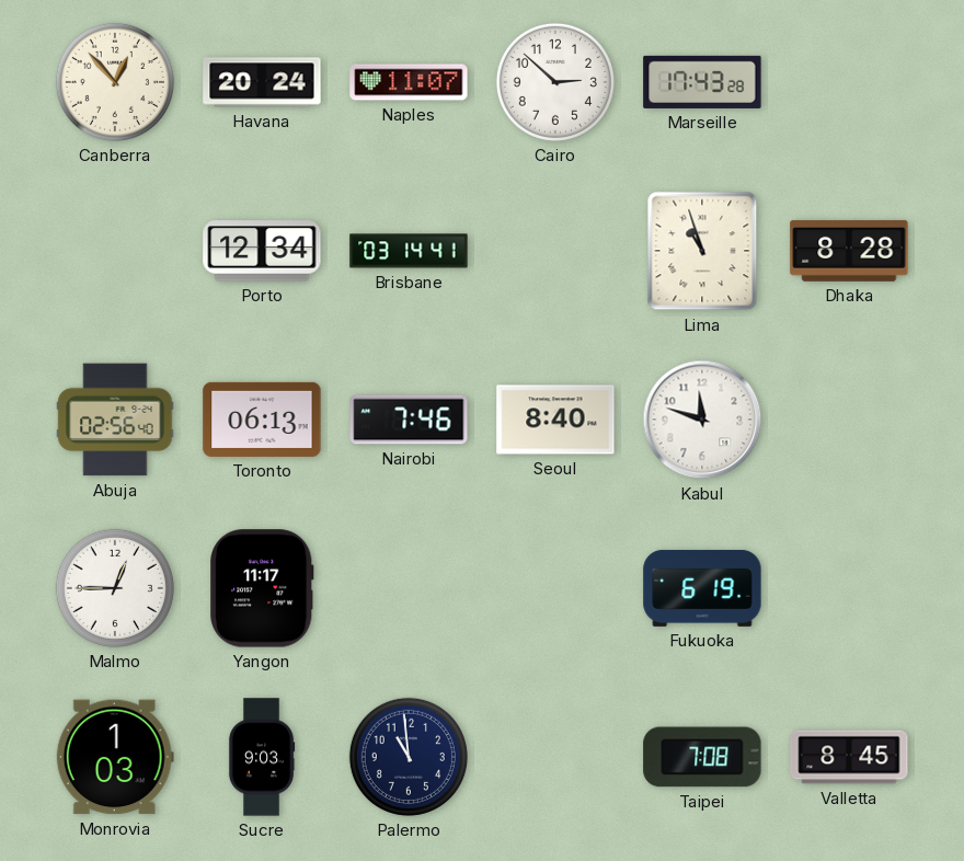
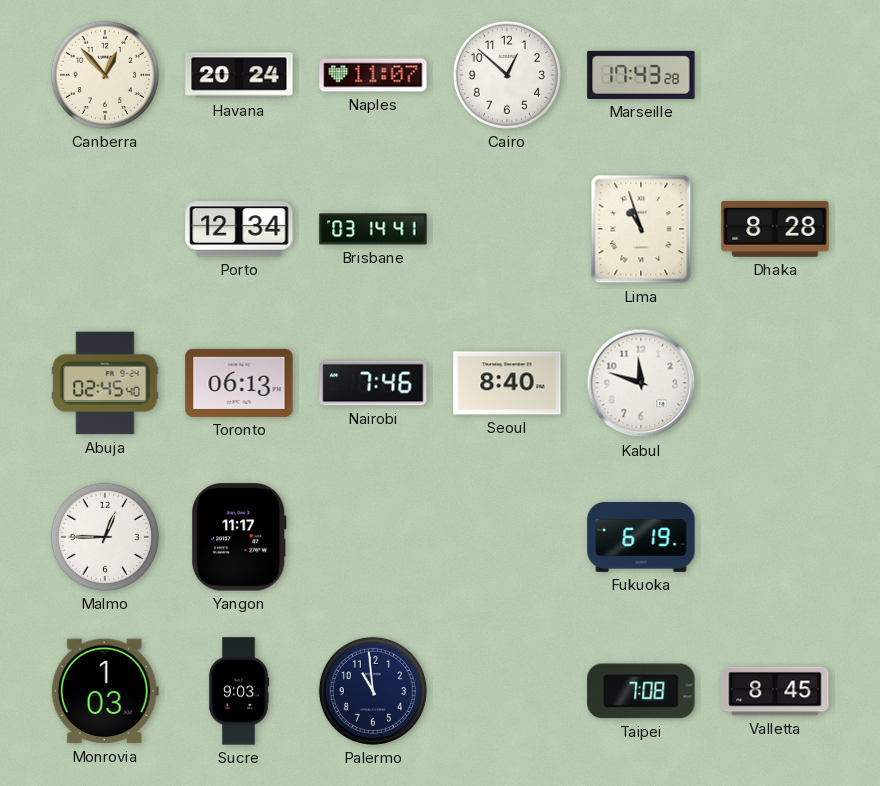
Cairo: 2:52 -> 12:52 (507, 75)
Abuja: 02:56 -> 02:45 (105, 383)
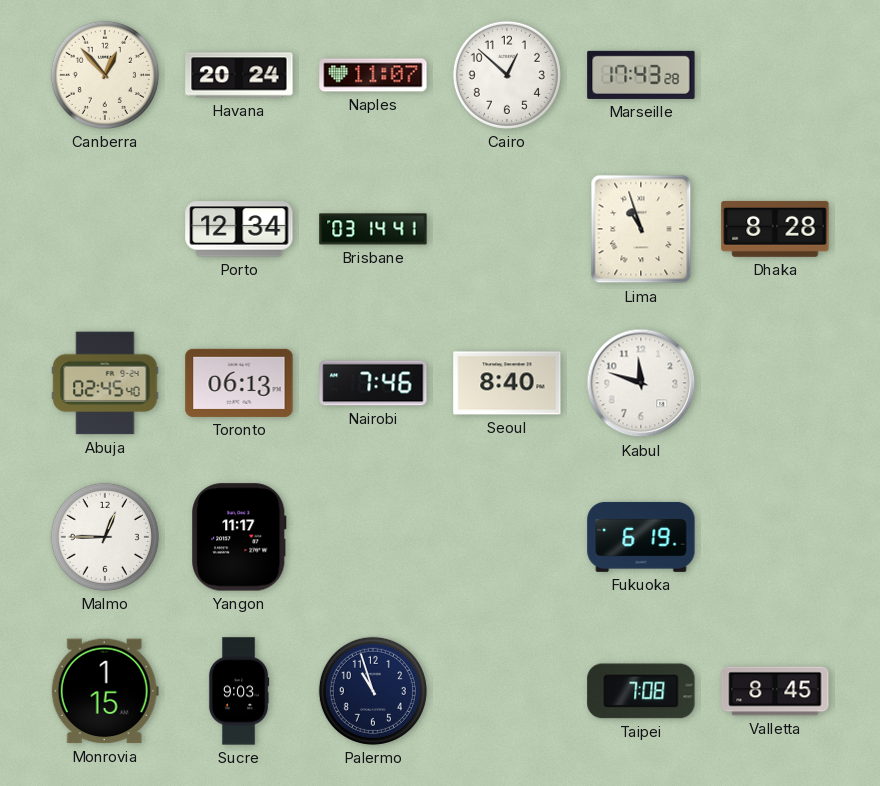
Monrovia: 1:03 -> 1:15 (105, 691)
Palermo: 10:59 -> 10:57 (373, 691)
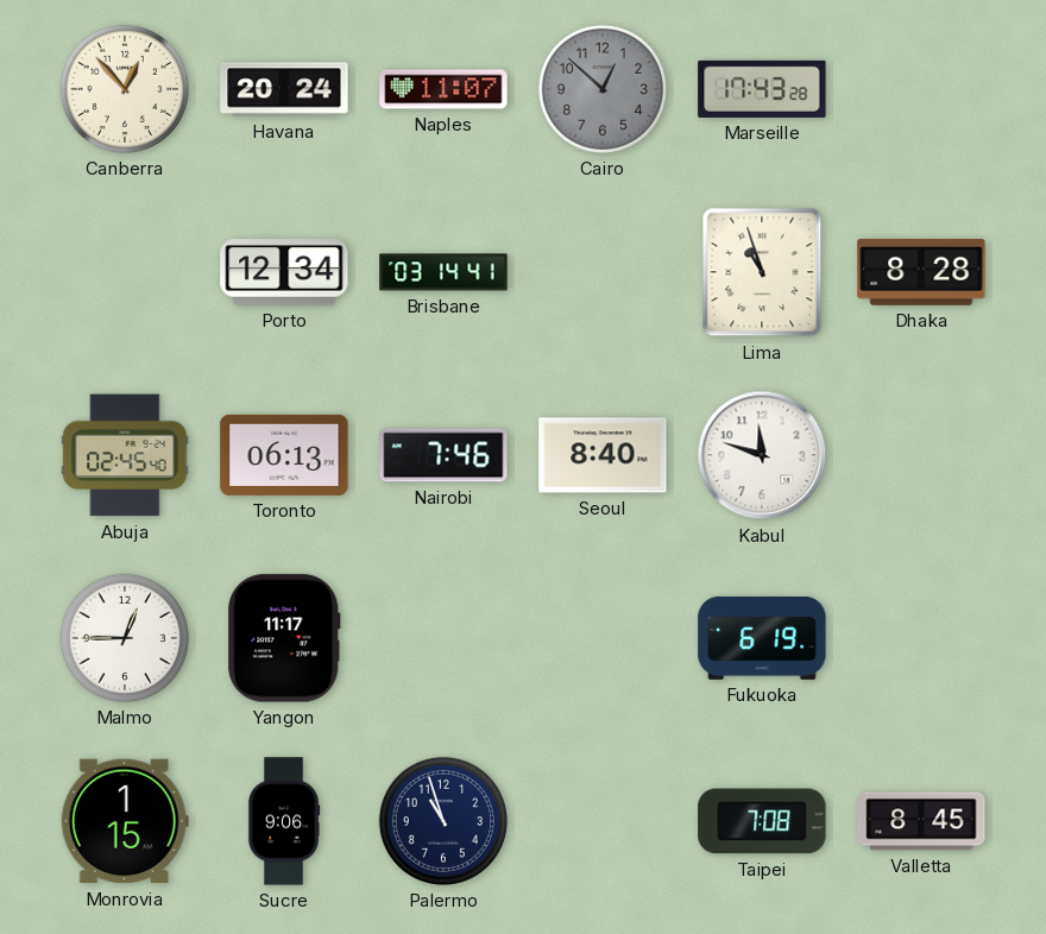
Cairo dial: white -> grey (603, 89)
Sucre: 9:03 -> 9:06 (284, 821)
